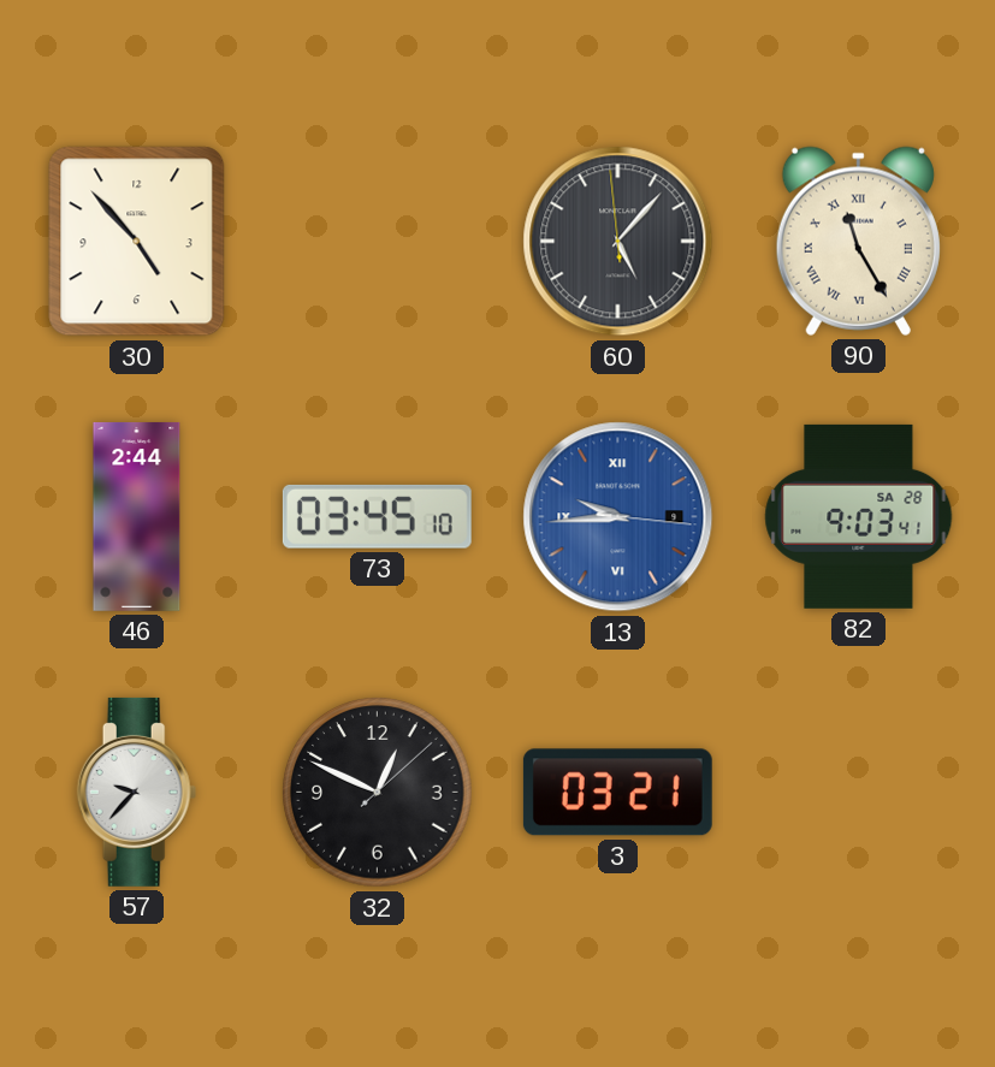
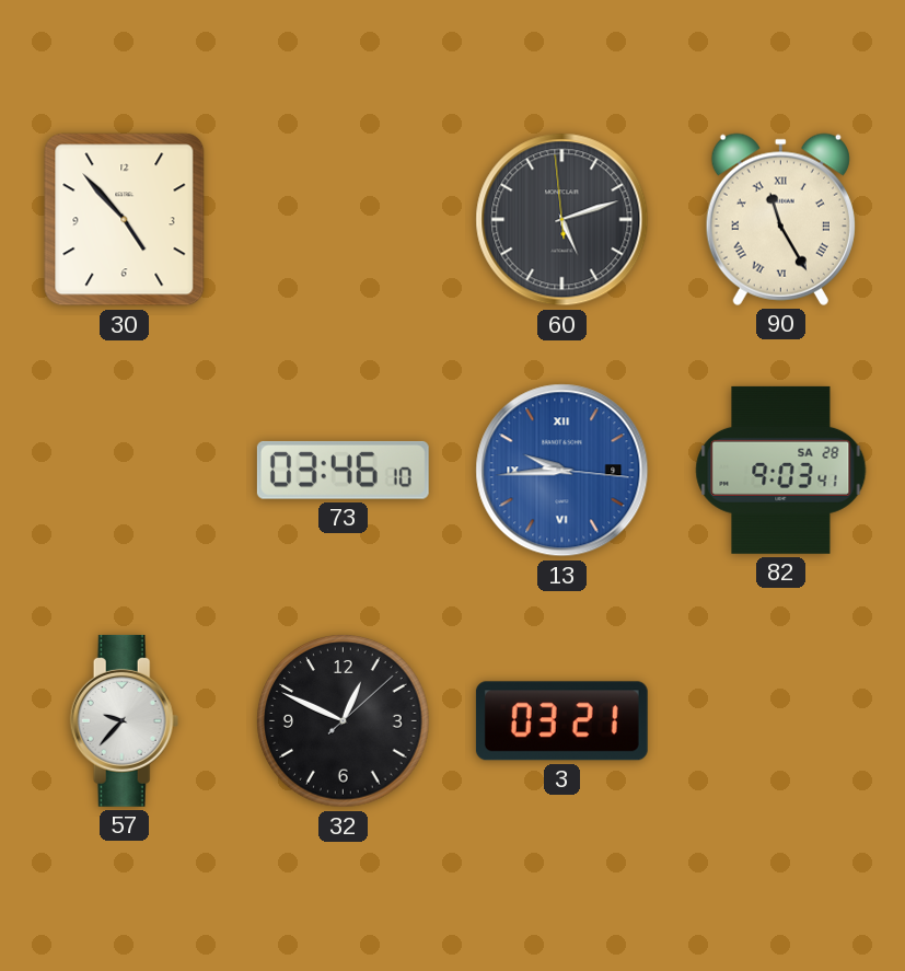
60: 5:06 -> 5:11 (562, 220)
46: 2:44 -> none (137, 516)
73: 03:45 -> 03:46 (343, 470)
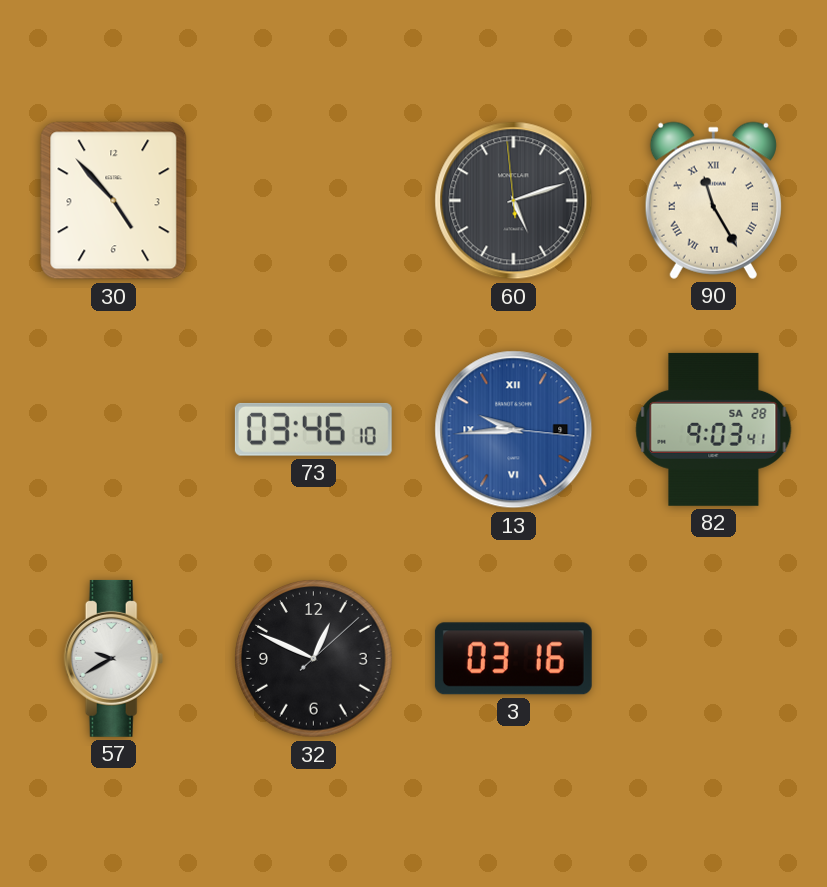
57: 9:37 -> 9:40 (114, 658)
3: 03:21 -> 03:16 (513, 659)
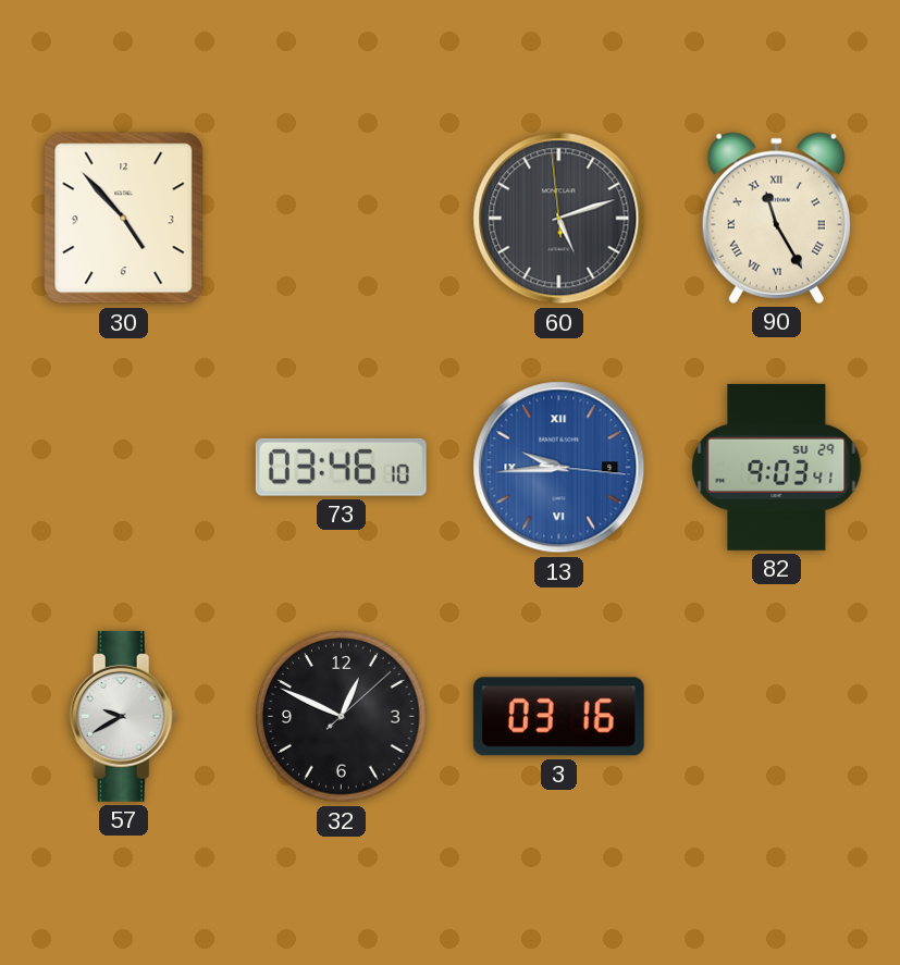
82 date: SA 28 -> SU 29 (777, 467)
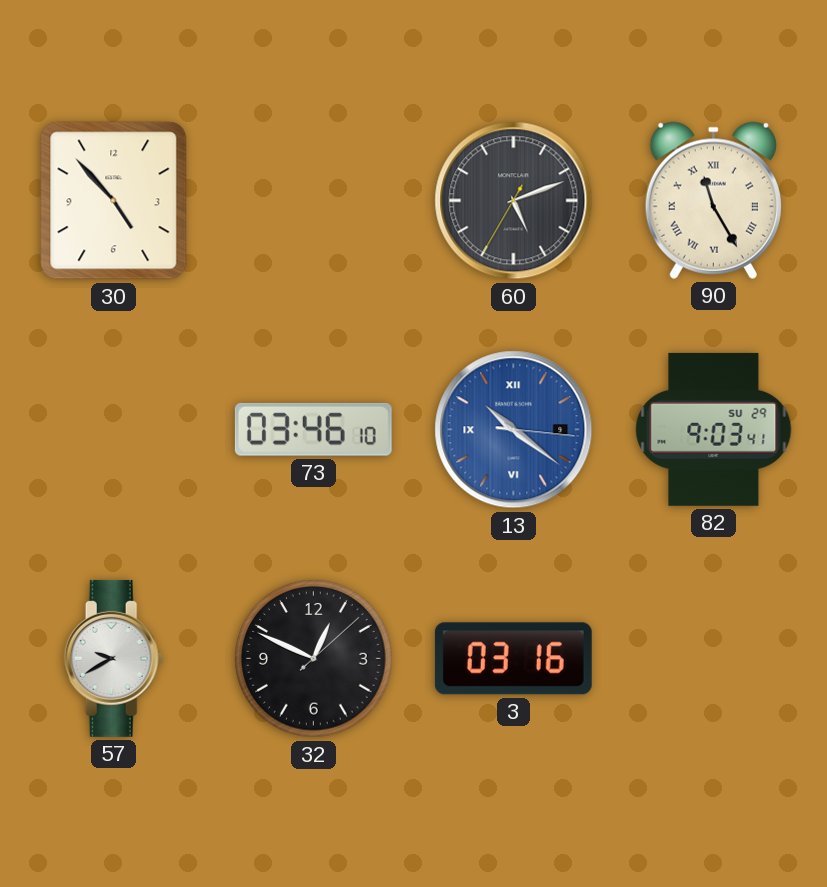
60: 5:11:59 -> 5:11:35 (514, 201)
13: 9:44 -> 10:21 (514, 430)
